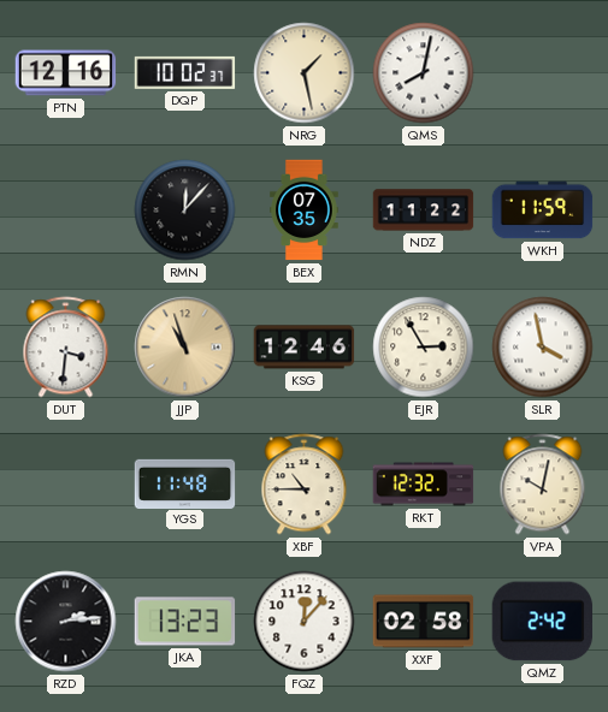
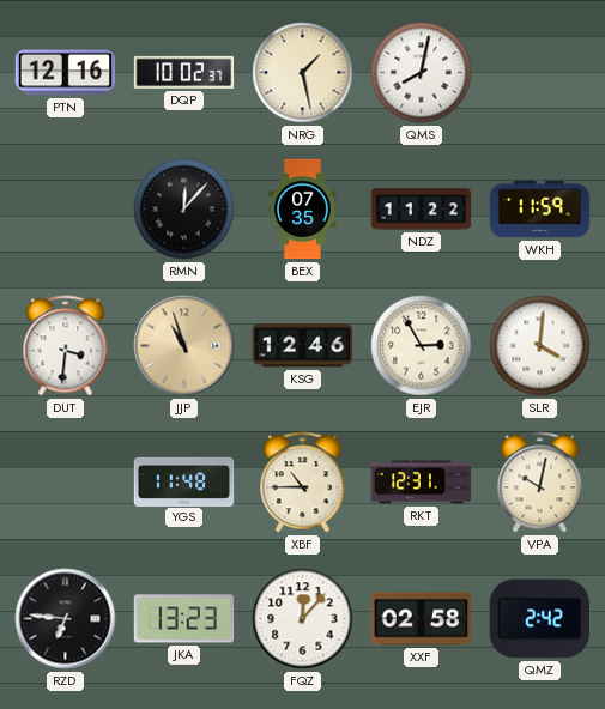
SLR: 3:58 -> 4:01 (540, 346)
RKT: 12:32 -> 12:31 (422, 483)
RZD: 2:14 -> 6:46 (66, 619)
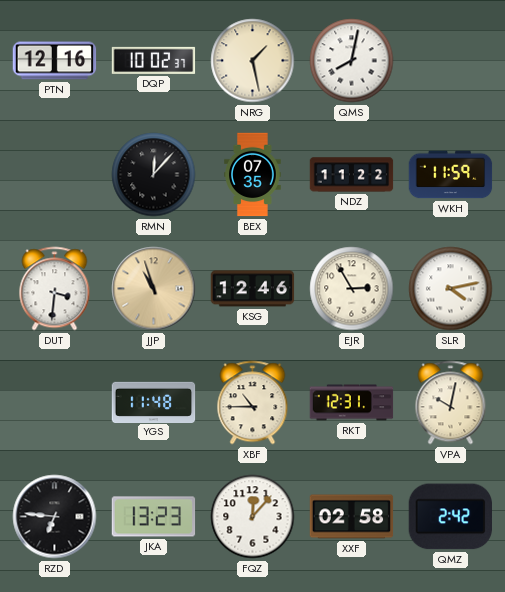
SLR: 4:01 -> 4:13 (451, 289)
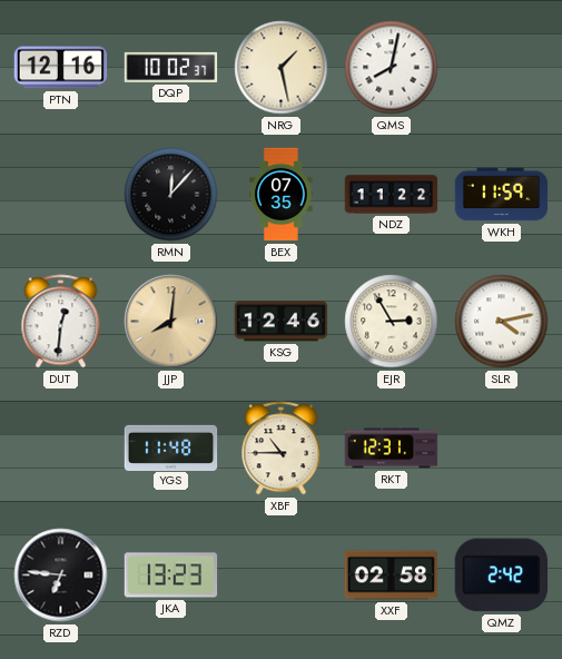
DUT: 3:31 -> 12:31 (61, 322)
JJP: 10:57 -> 8:01 (171, 322)
VPA: 10:02 -> none (451, 403)
FQZ: 12:07 -> none (253, 517)
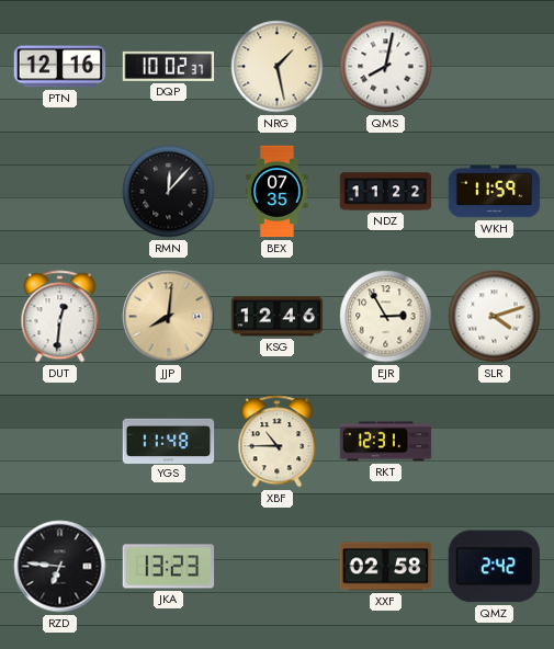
SLR: 4:13 -> 4:12 (495, 317)
